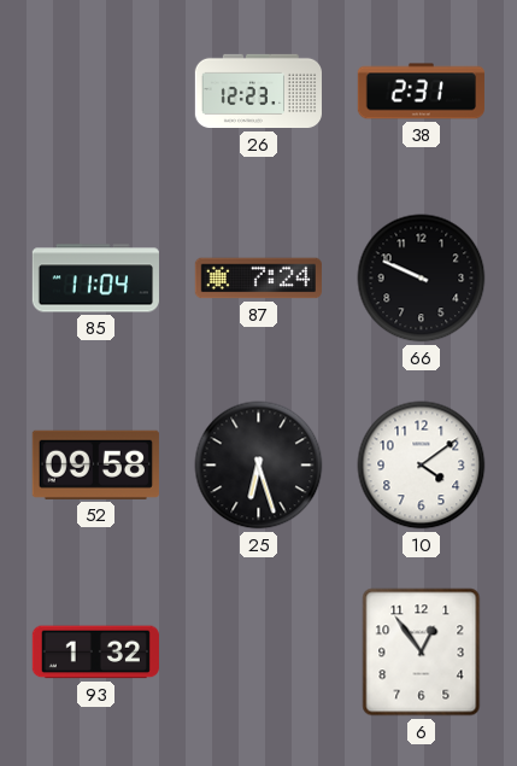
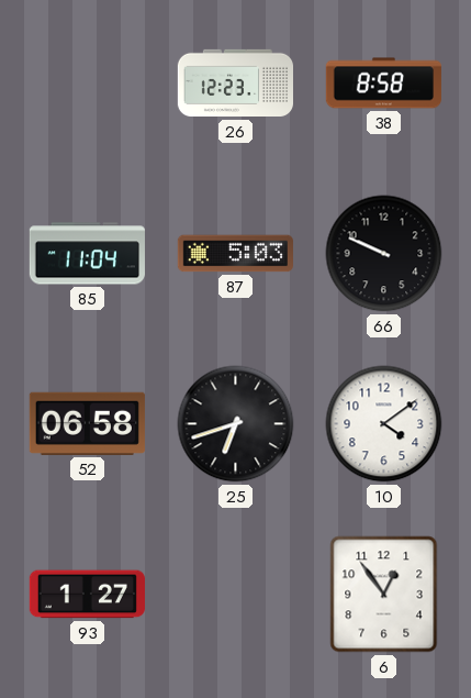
38: 2:31 -> 8:58 (383, 84)
87: 7:24 -> 5:03 (235, 254)
52: 09:58 -> 06:58 (87, 423)
25: 6:27 -> 6:42 (236, 424)
93: 1:32 -> 1:27 (87, 595)
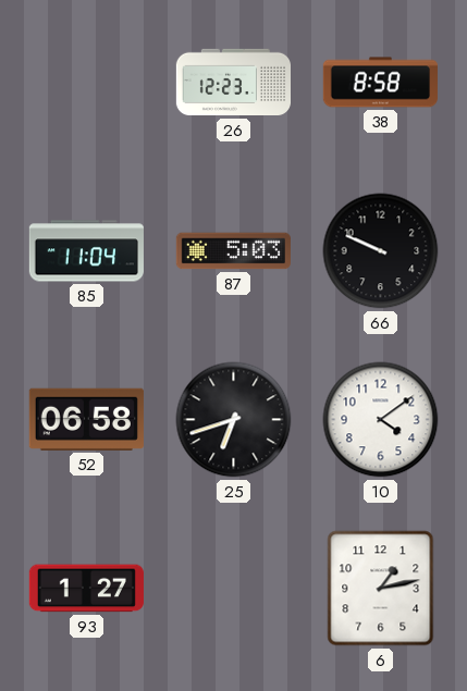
6: 12:54 -> 1:13 (381, 589)
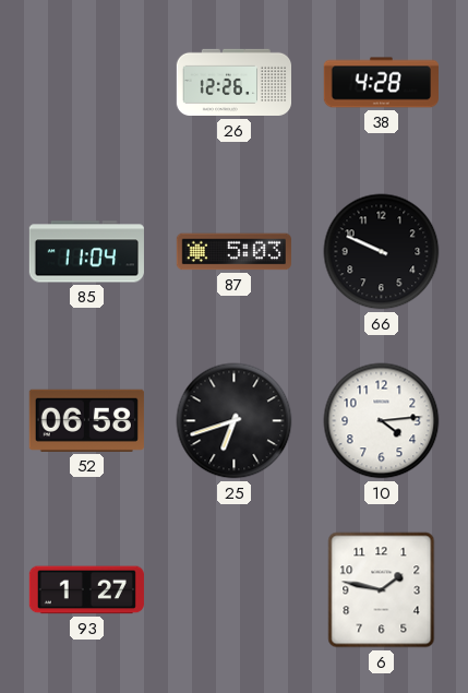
26: 12:23 -> 12:26 (233, 83)
38: 8:58 -> 4:28 (381, 83)
10: 4:09 -> 4:14 (382, 421)
6: 1:13 -> 1:47 (382, 590)
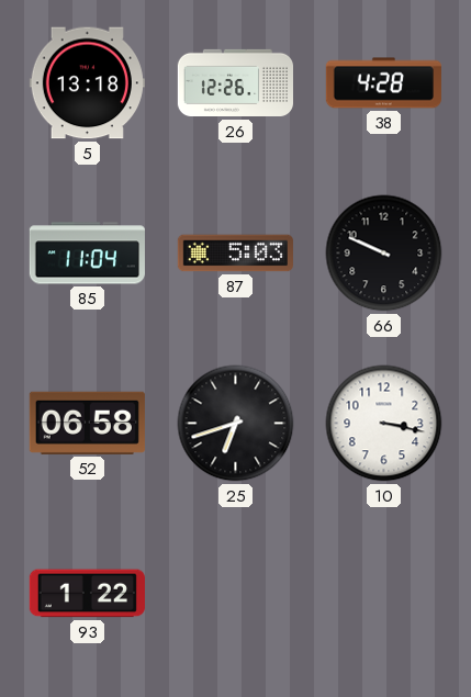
5: none -> 13:18 (87, 83)
10: 4:14 -> 3:17 (384, 424)
93: 1:27 -> 1:22 (87, 594)
6: 1:47 -> none (382, 590)
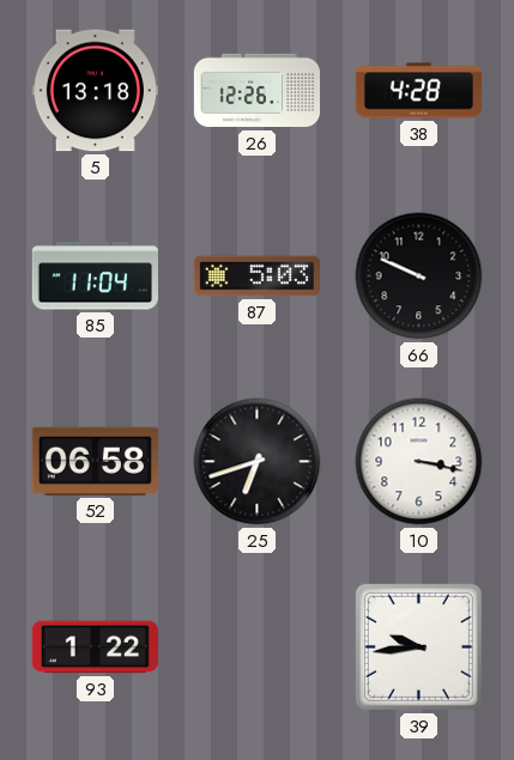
39: none -> 9:44 (418, 646)
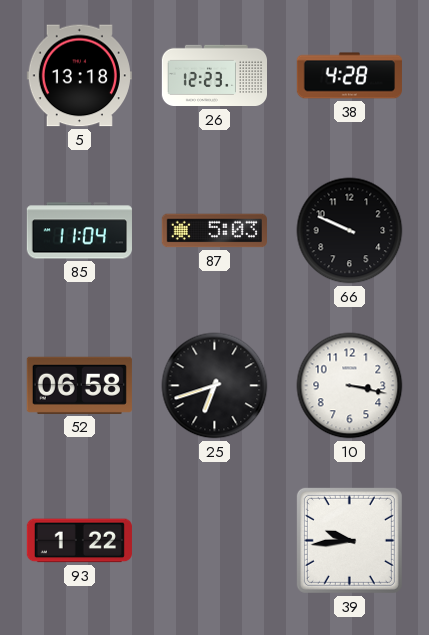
26: 12:26 -> 12:23 (214, 76)
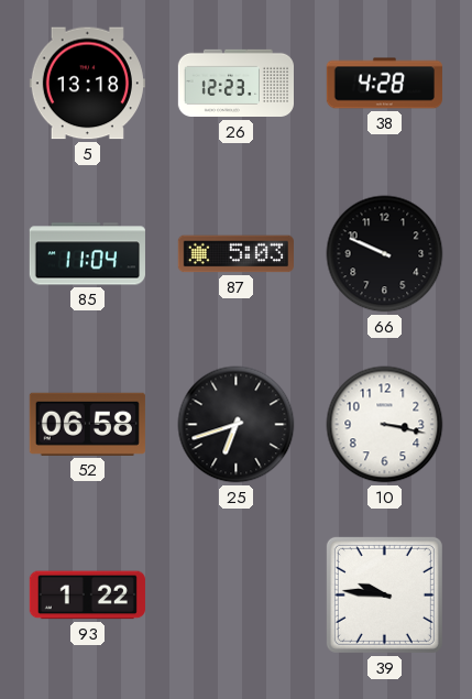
39: 9:44 -> 9:46 (384, 594)
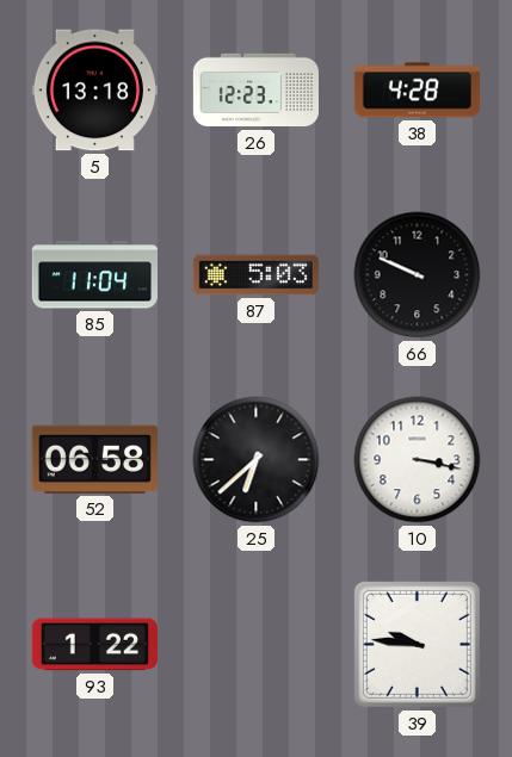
25: 6:42 -> 6:38 (257, 460)
